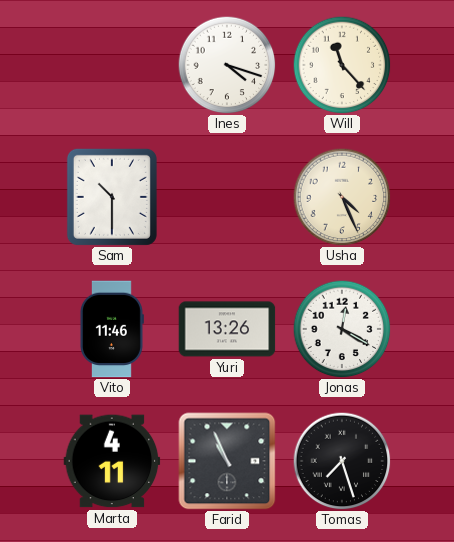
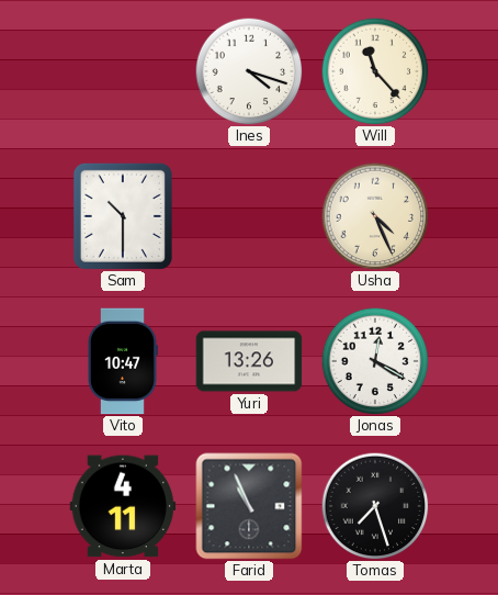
Vito: 11:46 -> 10:47 (122, 361)
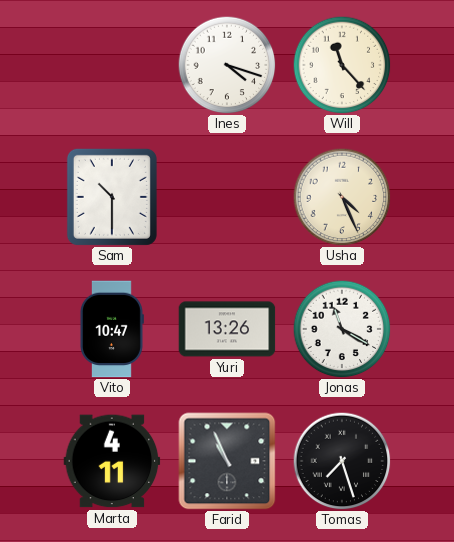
Jonas: 12:20 -> 11:20 (342, 329)
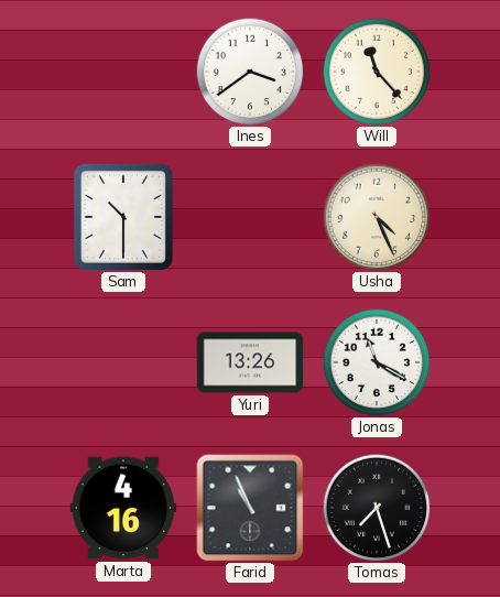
Ines: 4:18 -> 3:39 (250, 72)
Vito: 10:47 -> none (111, 329)
Marta: 4:11 -> 4:16 (123, 508)
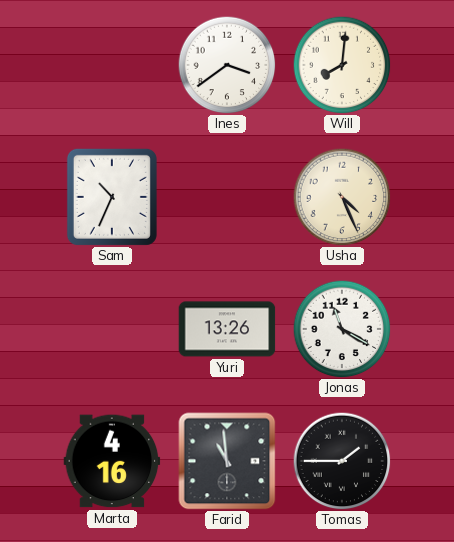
Will: 11:23 -> 8:01 (342, 65)
Sam: 10:30 -> 10:34 (112, 197)
Farid: 10:56 -> 10:59 (227, 461)
Tomas: 7:27 -> 1:45 (342, 461)
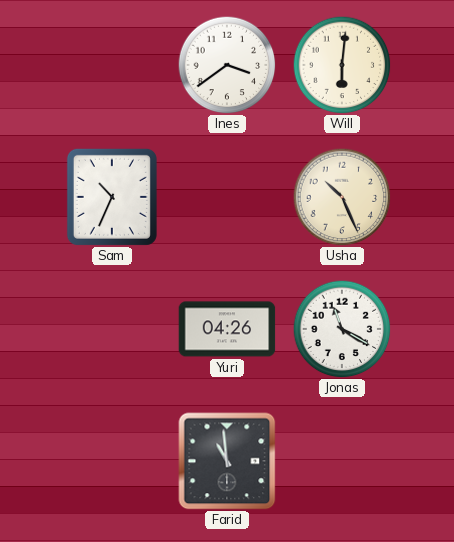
Will: 8:01 -> 6:01 (342, 65)
Usha: 4:26 -> 10:26 (342, 197)
Yuri: 13:26 -> 04:26 (227, 329)
Marta: 4:16 -> none (112, 461)
Tomas: 1:45 -> none (342, 461)
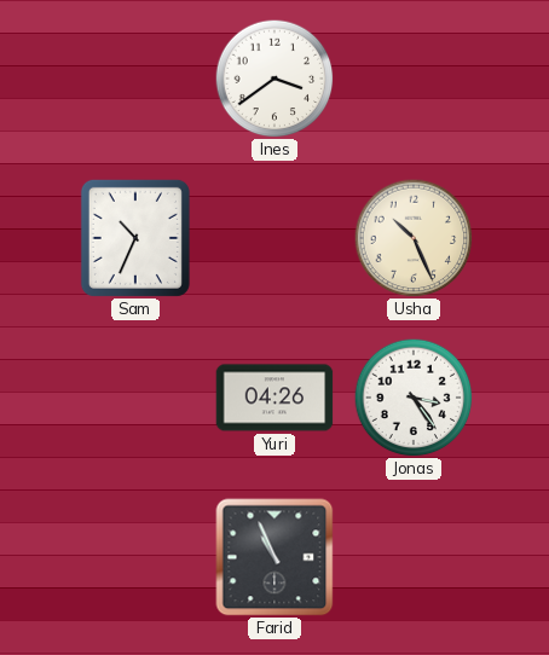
Will: 6:01 -> none (342, 65)
Jonas: 11:20 -> 3:24 (414, 398)
Farid: 10:59 -> 10:56 (274, 557)
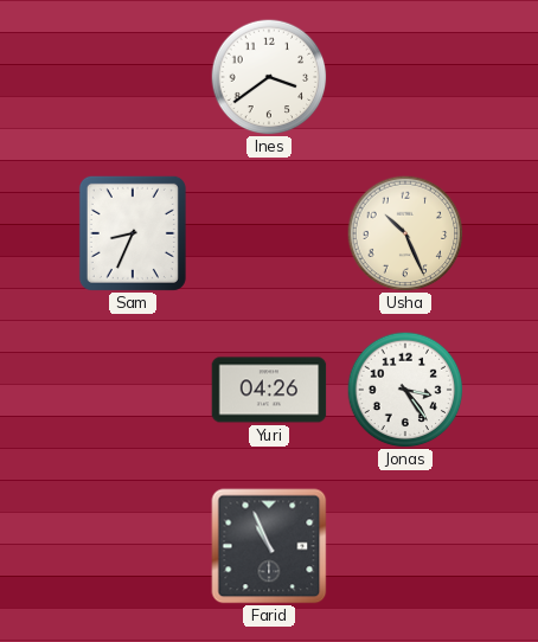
Sam: 10:34 -> 8:34 (133, 233)
